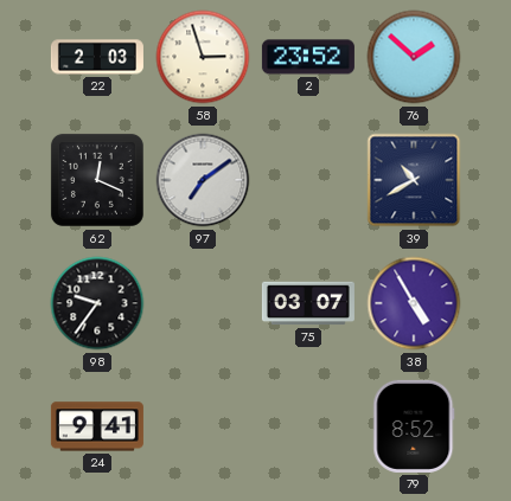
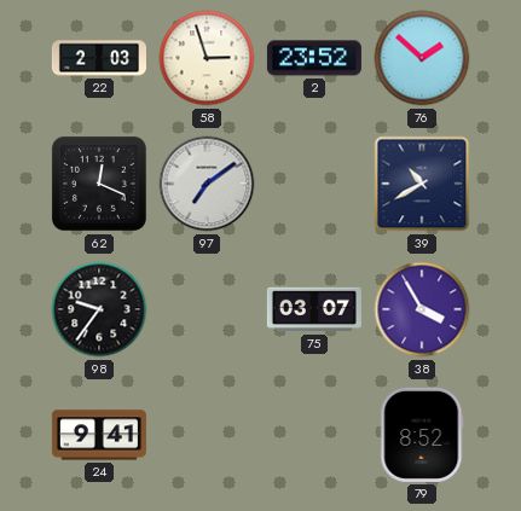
38: 4:55 -> 3:55 (422, 309)
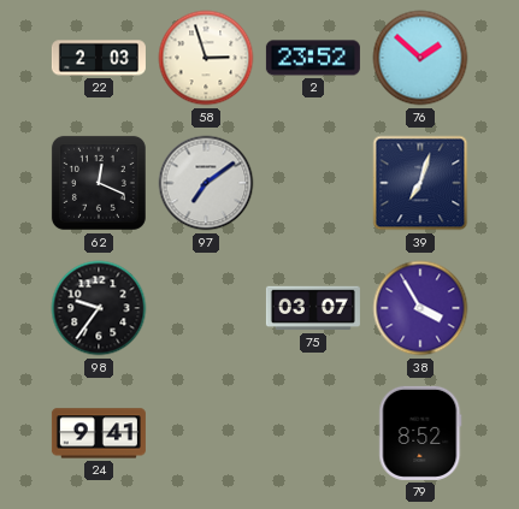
39: 10:40 -> 7:03 (420, 183)
